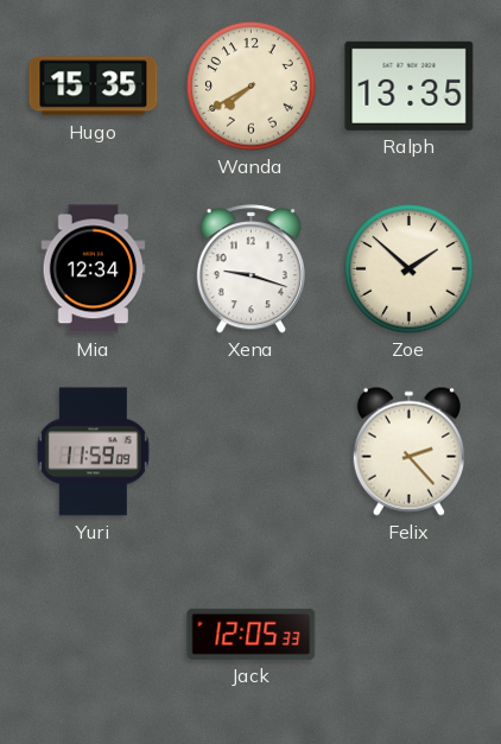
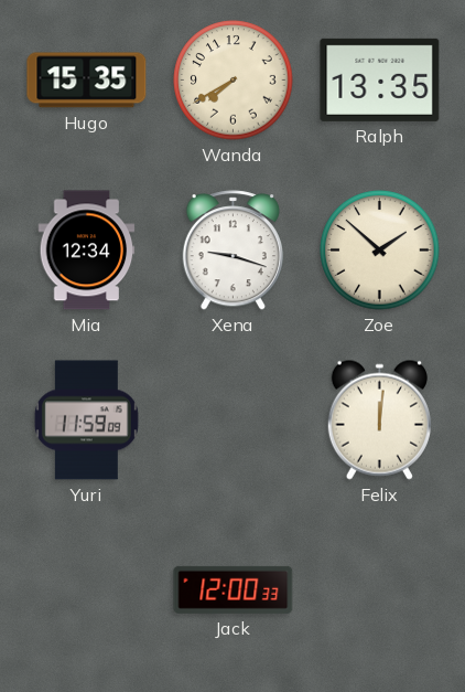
Felix: 2:23 -> 12:01 (379, 419)
Jack: 12:05 -> 12:00 (234, 589)
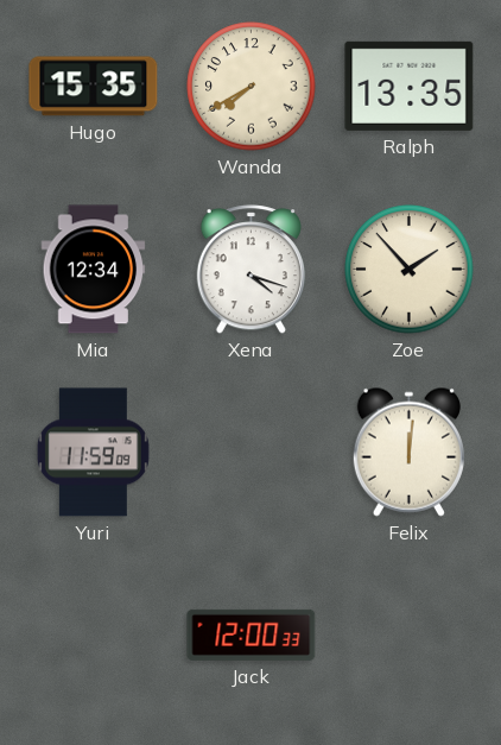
Xena: 9:18 -> 4:18 (251, 270)
Zoe: 1:52 -> 1:53 (410, 270)
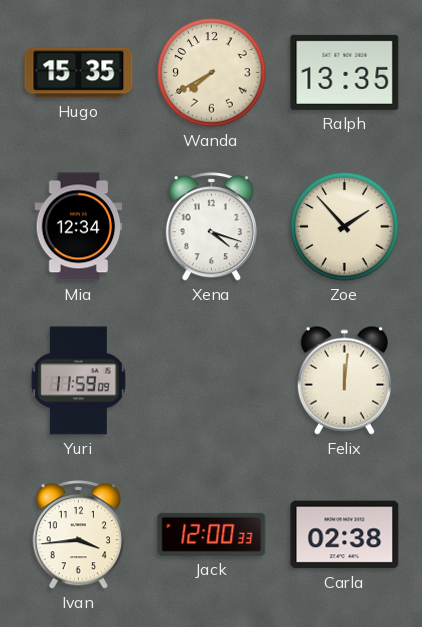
Ivan: none -> 3:44 (78, 535)
Carla: none -> 02:38 (345, 535)
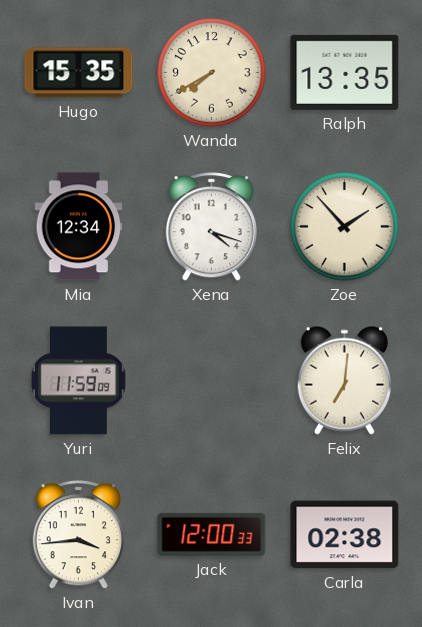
Felix: 12:01 -> 7:01 (344, 380)
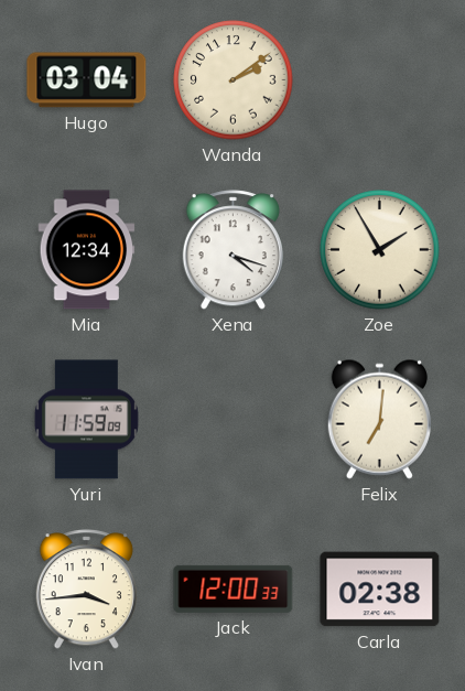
Hugo: 15:35 -> 03:04 (87, 80)
Wanda: 7:40 -> 2:09 (234, 80)
Ralph: 13:35 -> none (345, 72)
Zoe: 1:53 -> 1:55 (380, 250)
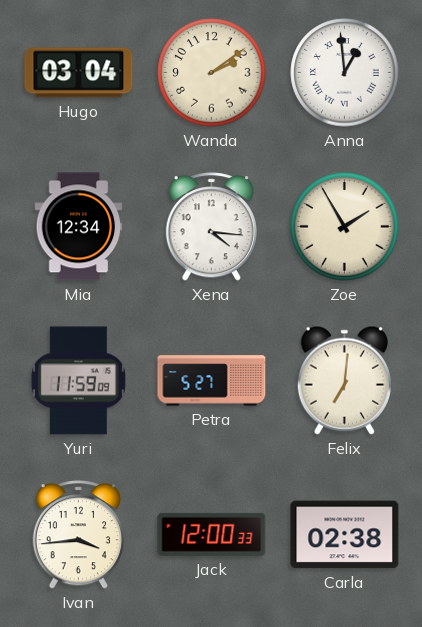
Anna: none -> 12:59 (345, 73)
Xena: 4:18 -> 4:16 (211, 227)
Petra: none -> 5:27 (212, 381)
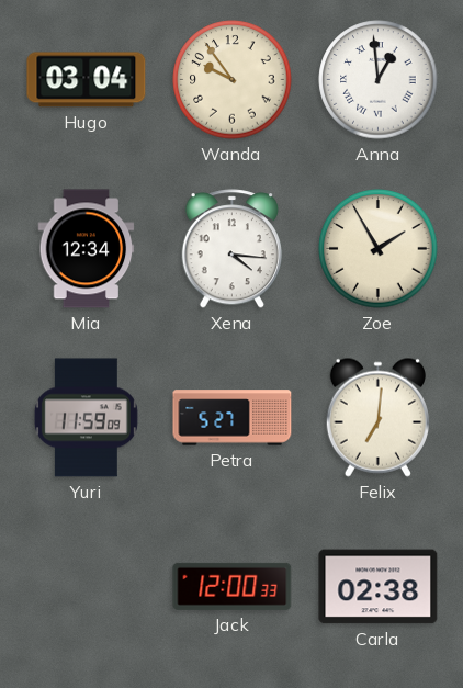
Wanda: 2:09 -> 9:54 (233, 80)
Ivan: 3:44 -> none (78, 535)
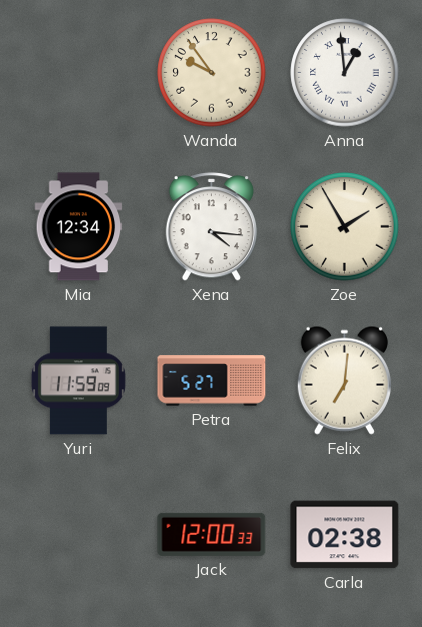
Hugo: 03:04 -> none (87, 80)
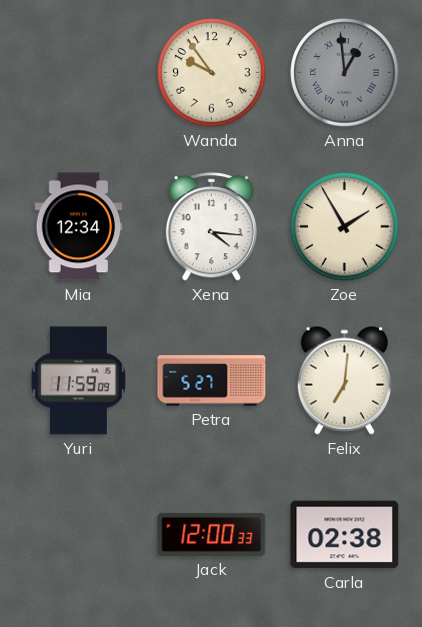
Anna dial: white -> grey (345, 73)
